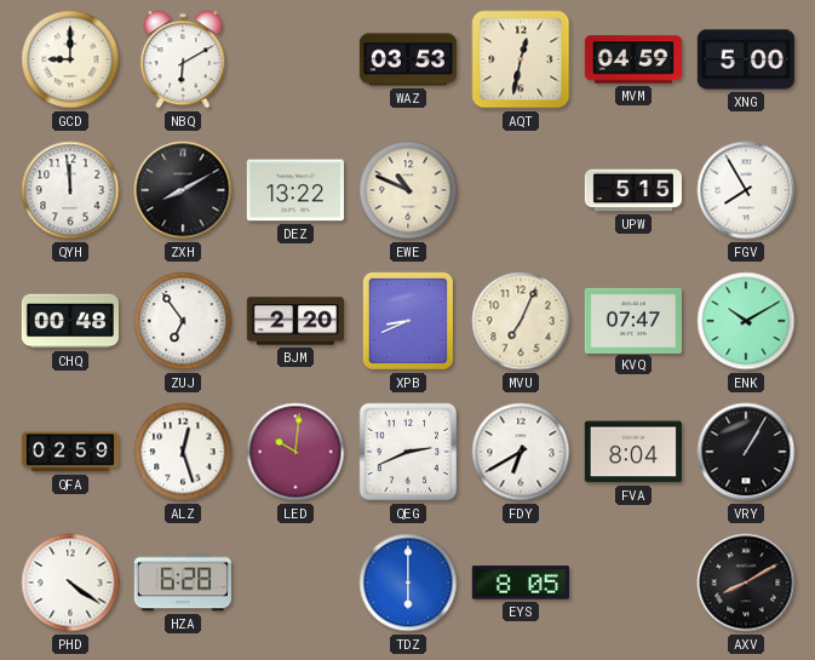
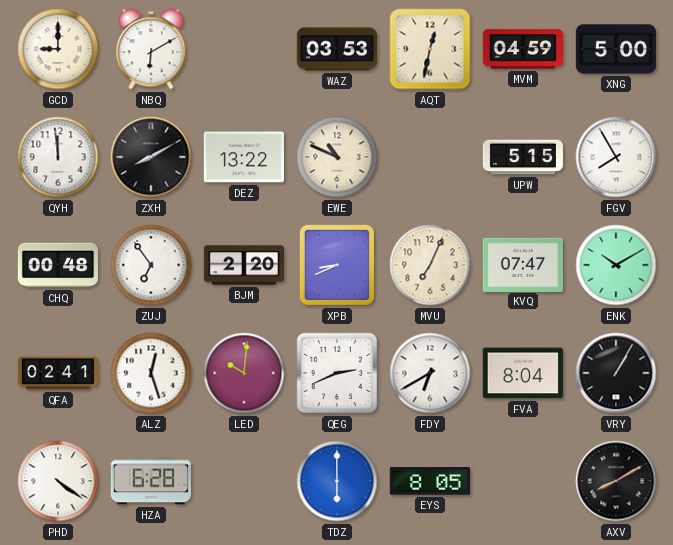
QFA: 02:59 -> 02:41 (57, 373)
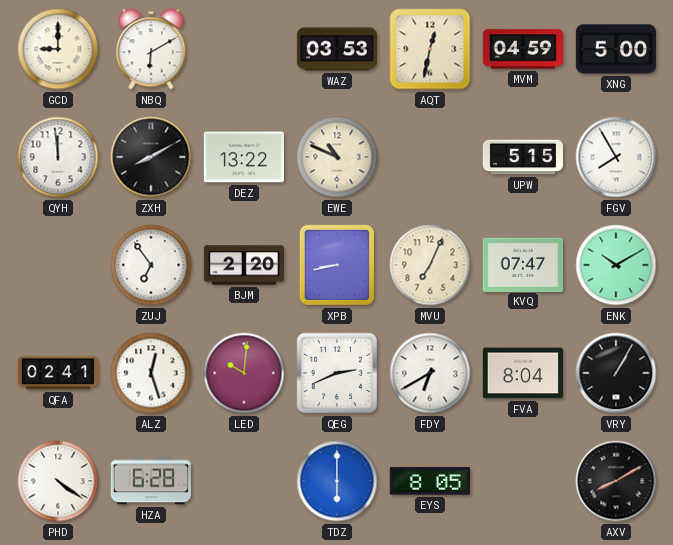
CHQ: 00:48 -> none (57, 265)
XPB: 8:41 -> 8:43 (337, 265)
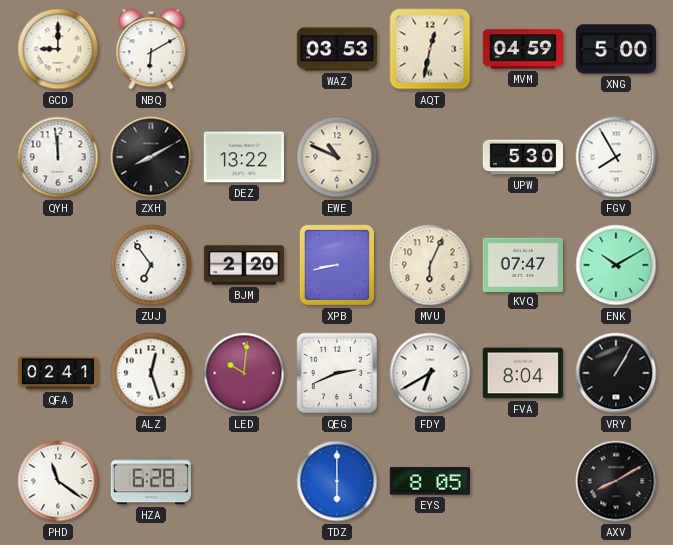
UPW: 5:15 -> 5:30 (522, 157)
MVU: 7:04 -> 6:04 (430, 265)
PHD: 4:21 -> 11:21 (58, 481)
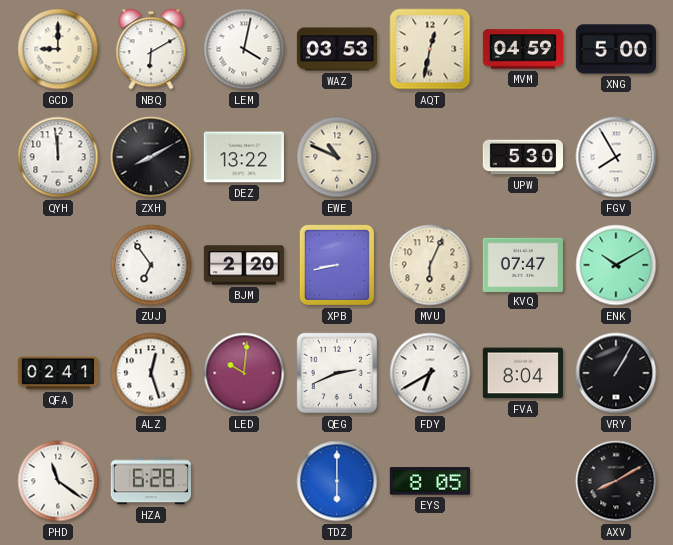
LEM: none -> 4:02 (244, 49)
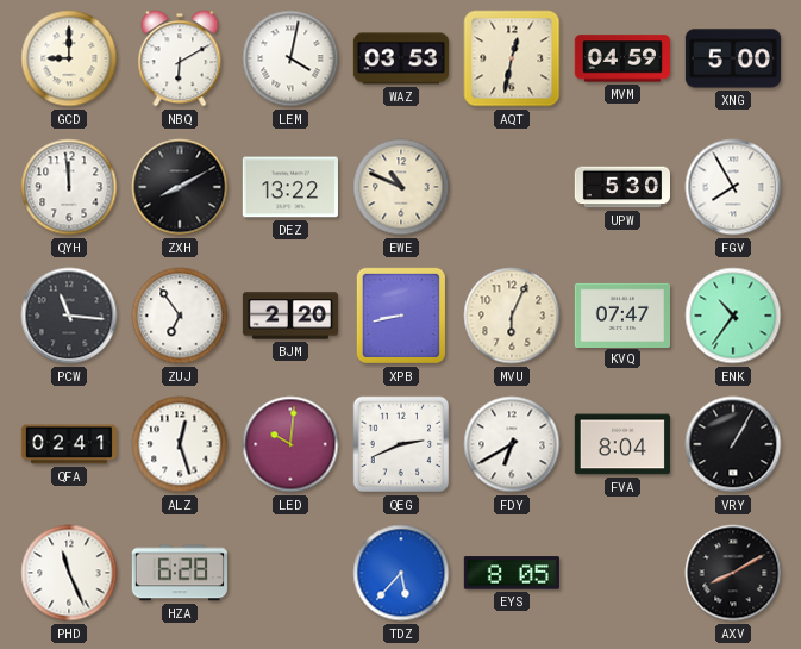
PCW: none -> 11:16 (69, 316)
ENK: 10:10 -> 10:36 (733, 316)
PHD: 11:21 -> 11:26 (69, 573)
TDZ: 6:00 -> 5:37 (401, 573)
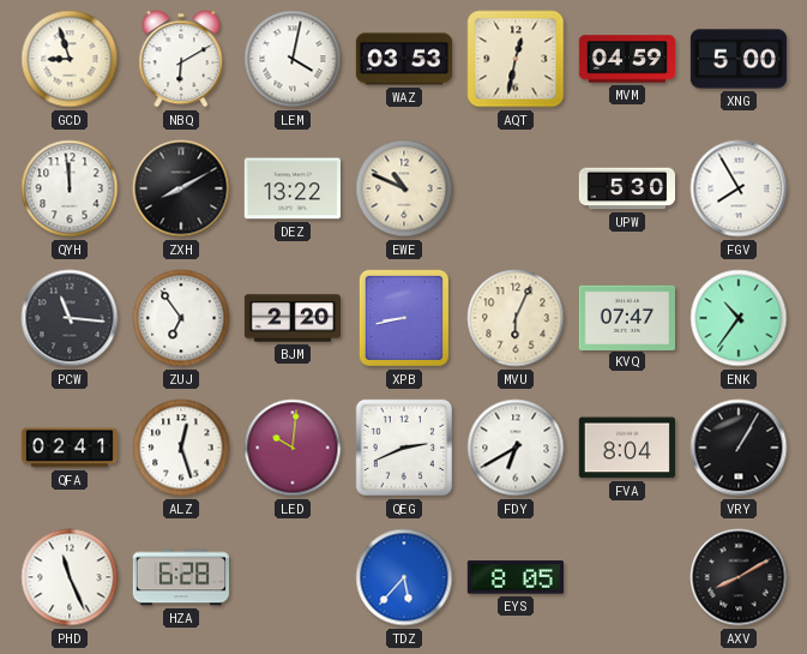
GCD: 9:00 -> 8:57 (70, 59)
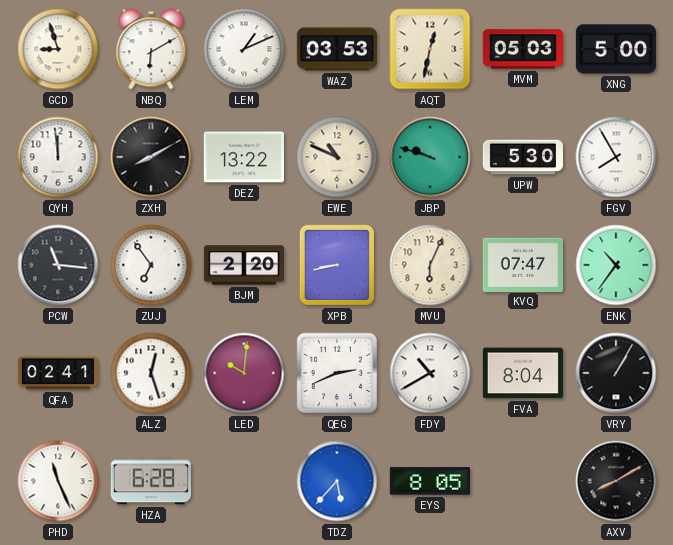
LEM: 4:02 -> 1:11 (244, 49)
MVM: 04:59 -> 05:03 (522, 49)
JBP: none -> 9:48 (430, 157)
FDY: 6:40 -> 10:40 (430, 373)
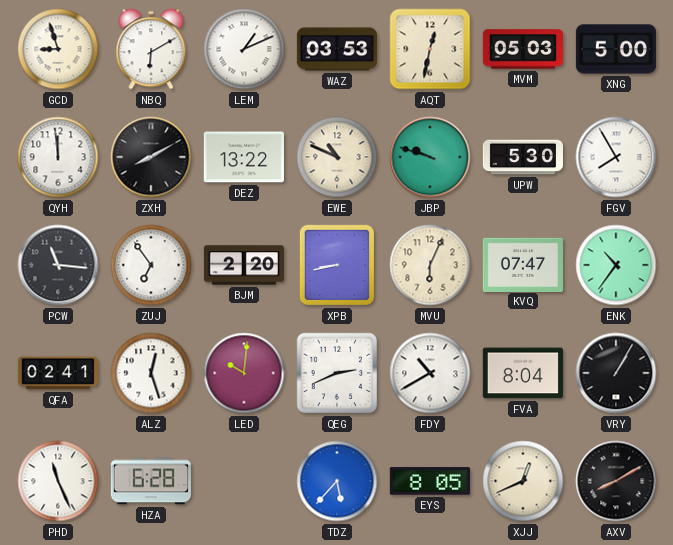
XJJ: none -> 12:41 (523, 481)
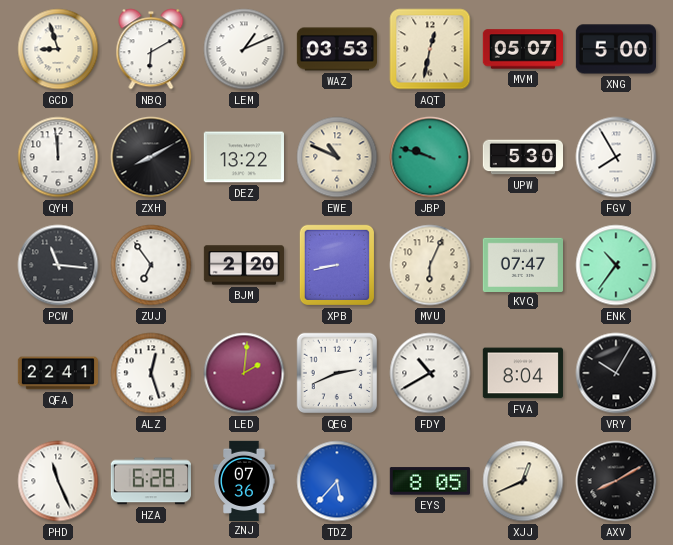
MVM: 05:03 -> 05:07 (522, 49)
QFA: 02:41 -> 22:41 (57, 373)
LED: 10:01 -> 2:01 (244, 373)
VRY: 1:05 -> 10:05 (616, 373)
ZNJ: none -> 07:36 (244, 480)
